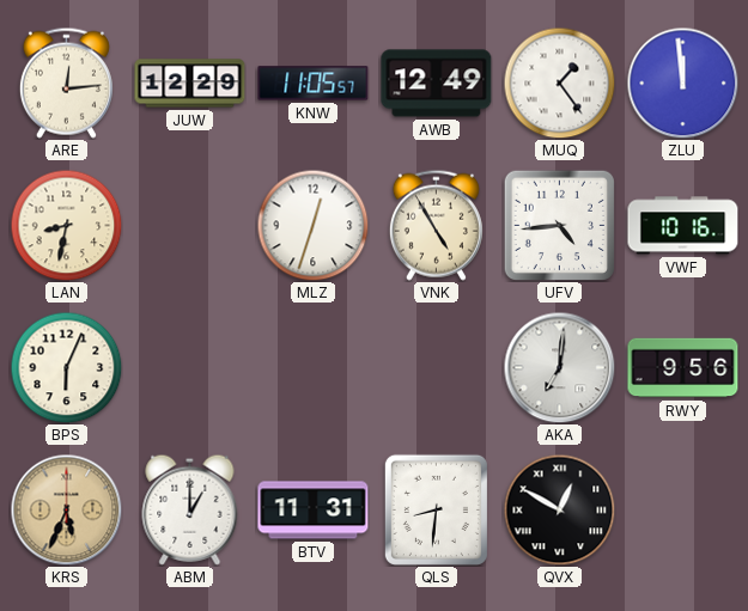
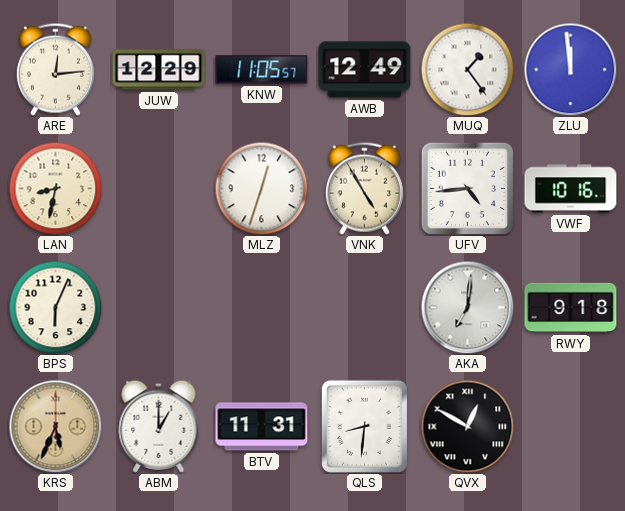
RWY: 9:56 -> 9:18 (571, 308)
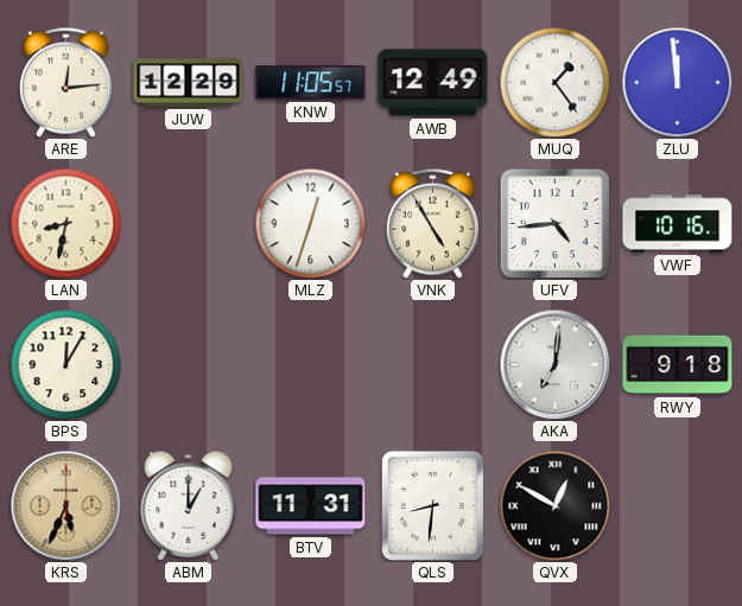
BPS: 6:04 -> 12:05 (65, 364)
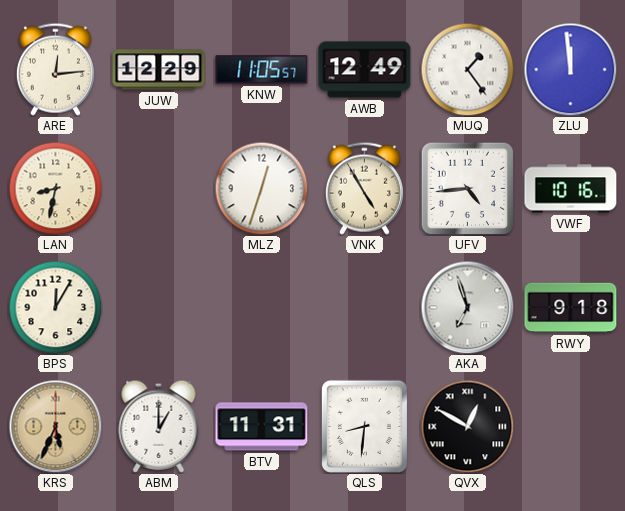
AKA: 7:01 -> 6:57 (467, 307)
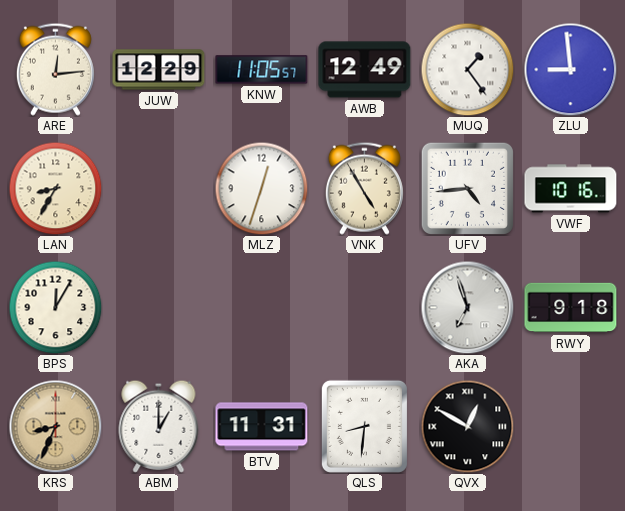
ZLU: 11:59 -> 8:59 (570, 69)
LAN: 8:32 -> 8:35 (55, 188)
KRS: 5:34 -> 8:34 (55, 426)
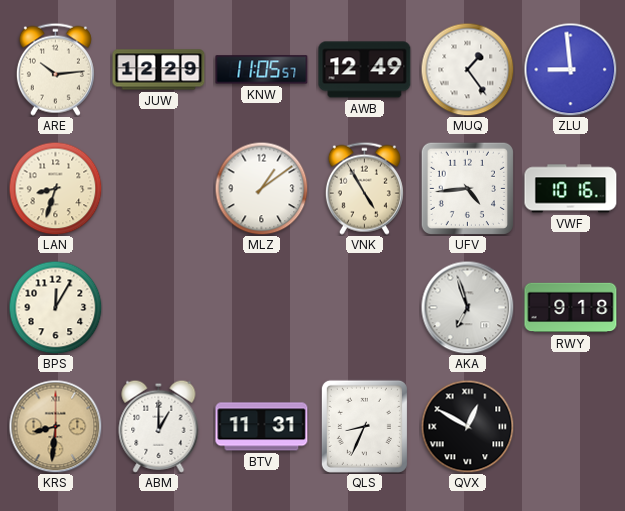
ARE: 12:14 -> 10:14 (55, 69)
LAN: 8:35 -> 8:33 (55, 188)
MLZ: 12:33 -> 1:09 (261, 188)
KRS: 8:34 -> 8:31 (55, 426)
QLS: 8:31 -> 8:34 (364, 426)
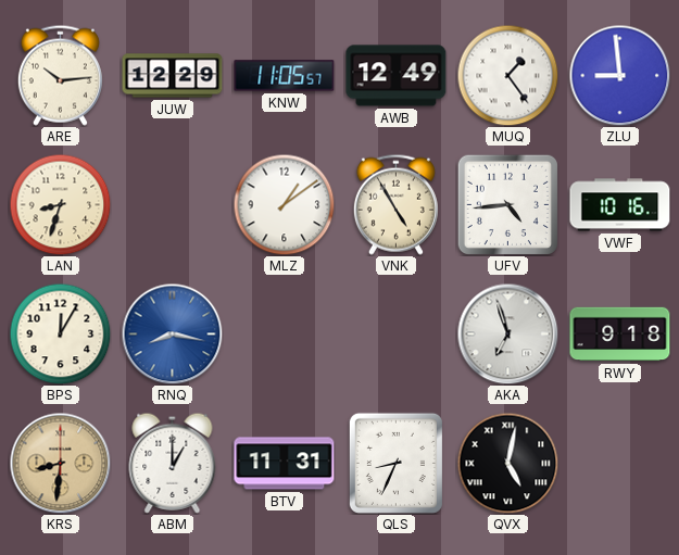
RNQ: none -> 8:17 (172, 333)
QVX: 12:50 -> 5:02 (507, 463)
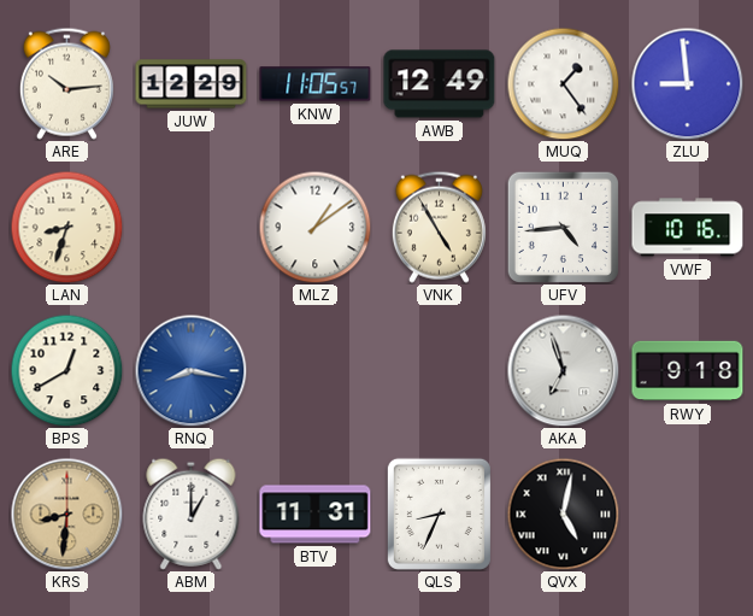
BPS: 12:05 -> 12:40 (66, 370)
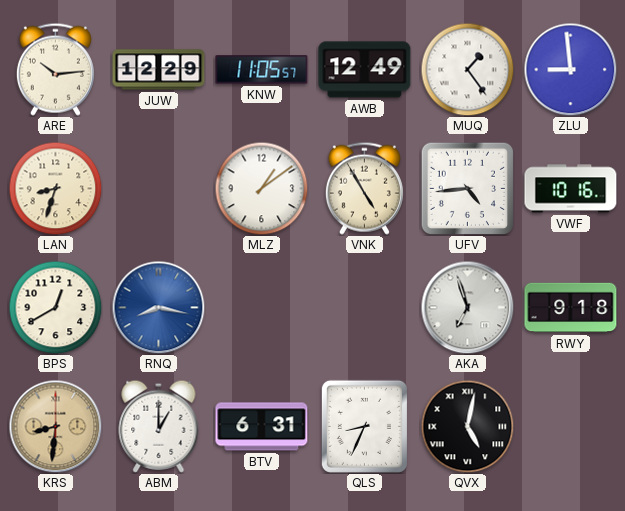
BTV: 11:31 -> 6:31 (262, 427)
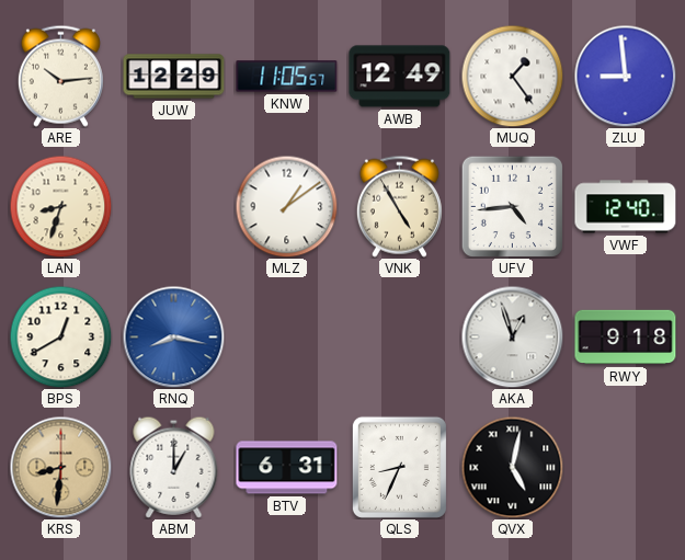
VWF: 10:16 -> 12:40 (626, 207)
AKA: 6:57 -> 12:57 (512, 336)
